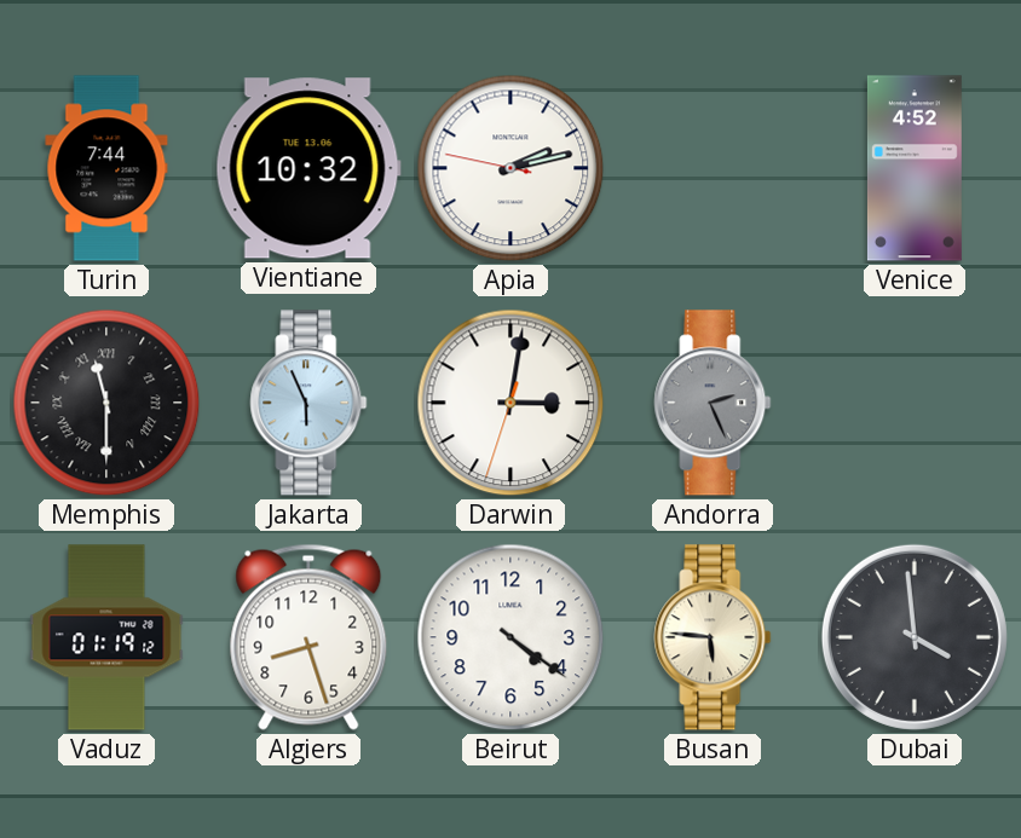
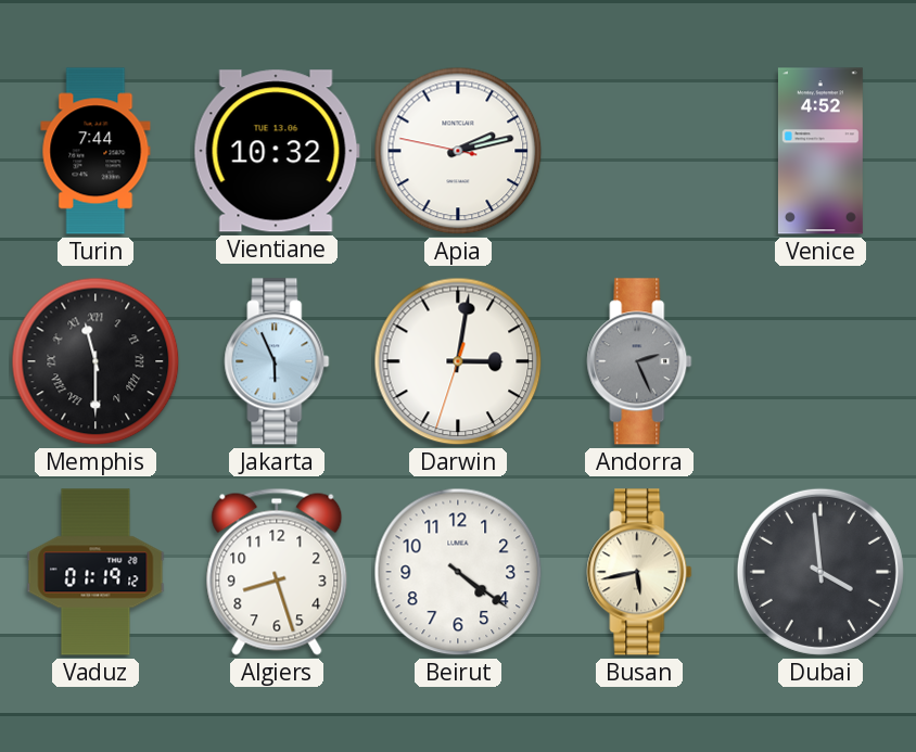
Busan: 5:46 -> 5:43 (639, 572)
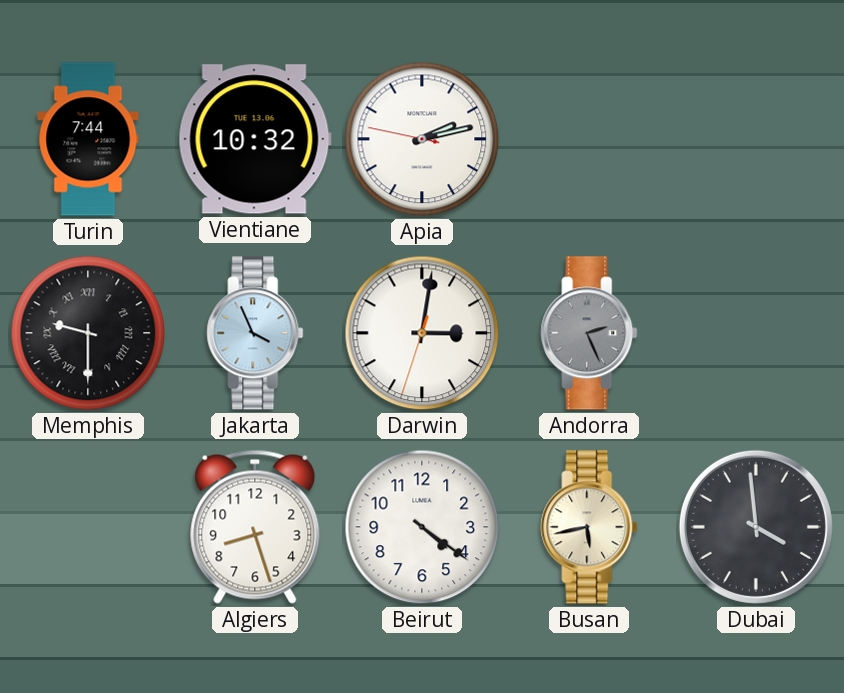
Venice: 4:52 -> none (820, 151)
Memphis: 11:30 -> 9:30 (88, 333)
Jakarta: 5:56 -> 3:56 (255, 333)
Vaduz: 01:19 -> none (96, 572)
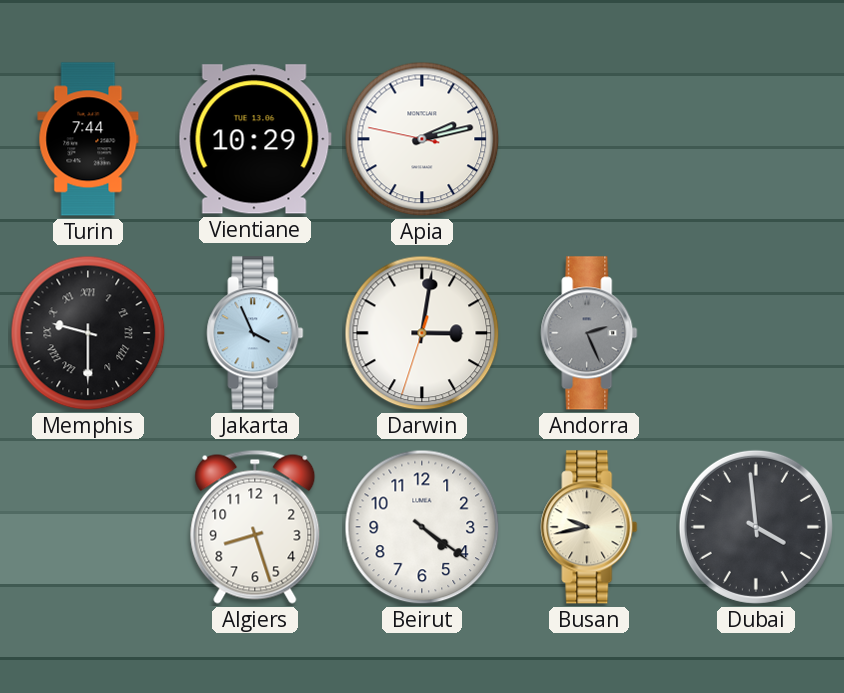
Vientiane: 10:32 -> 10:29 (255, 139)
Busan: 5:43 -> 9:43 (589, 527)
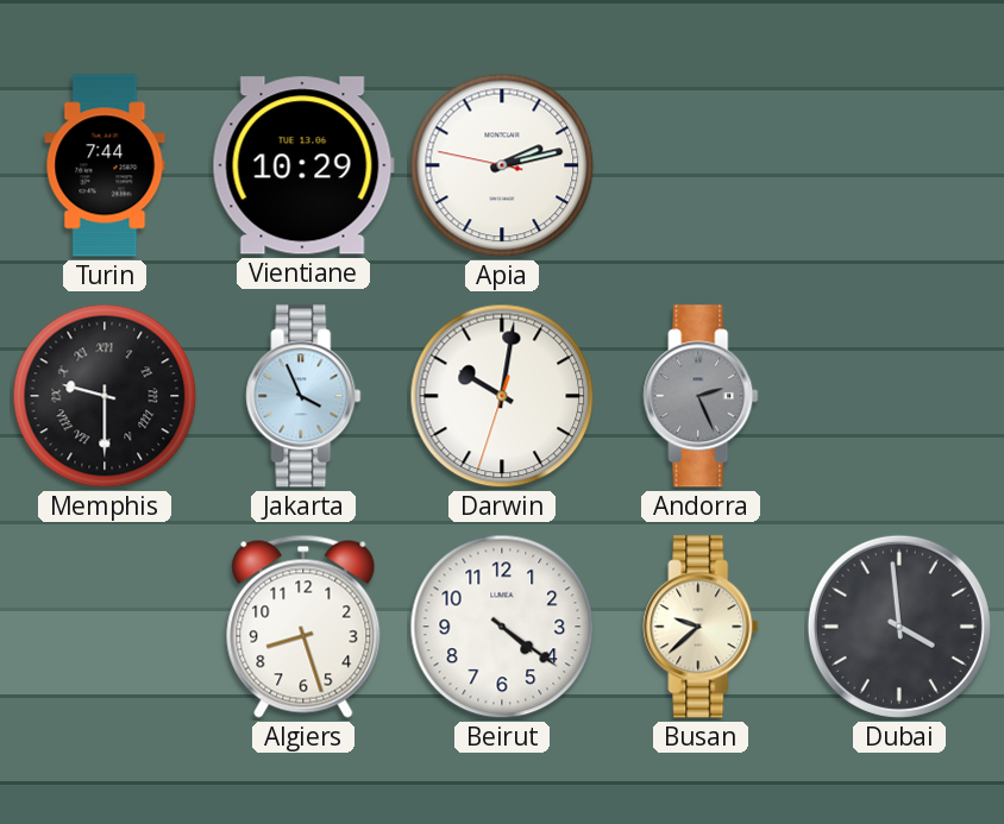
Darwin: 3:01 -> 10:01 (502, 396)
Busan: 9:43 -> 9:38 (701, 627)
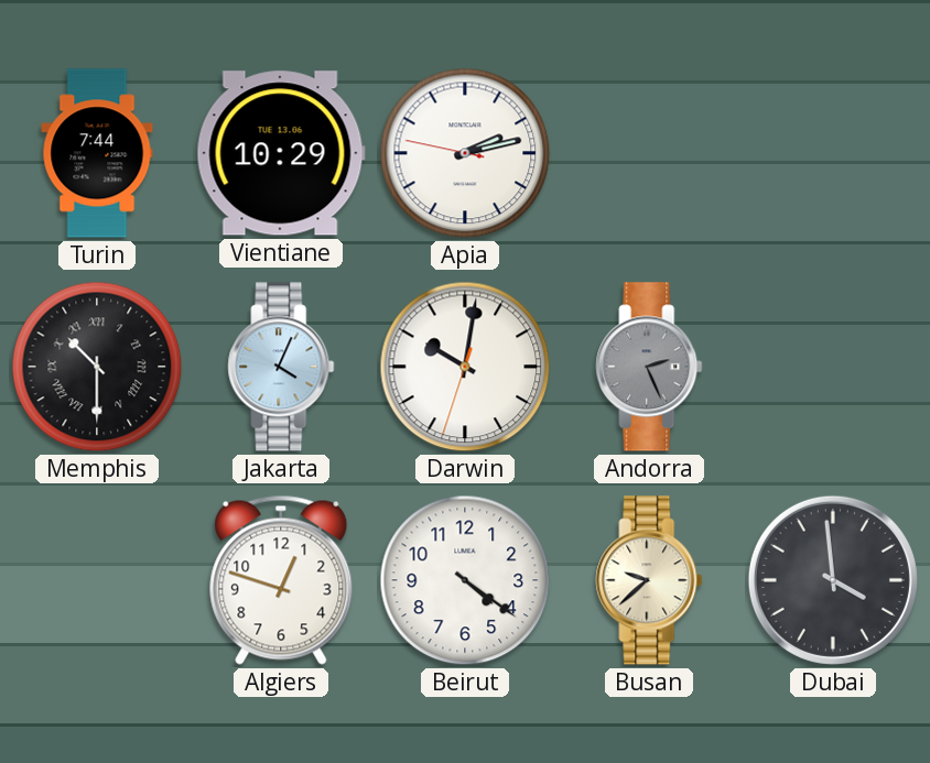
Memphis: 9:30 -> 10:30 (97, 367)
Jakarta: 3:56 -> 4:04 (281, 367)
Algiers: 8:27 -> 12:48 (281, 580)
